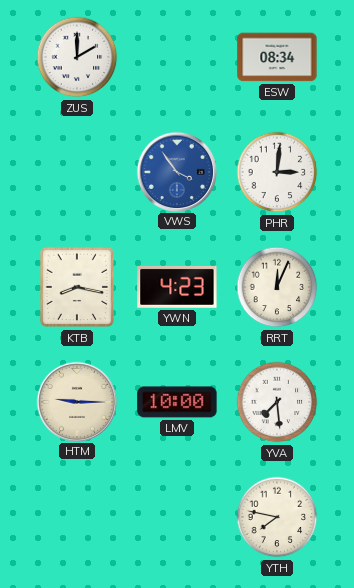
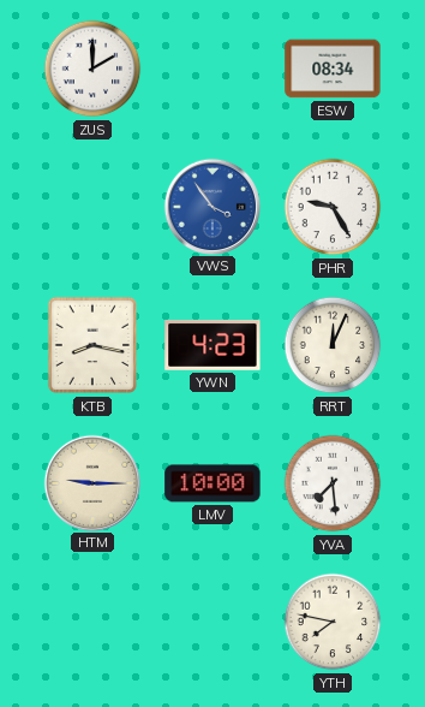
PHR: 3:01 -> 9:25 (333, 207)
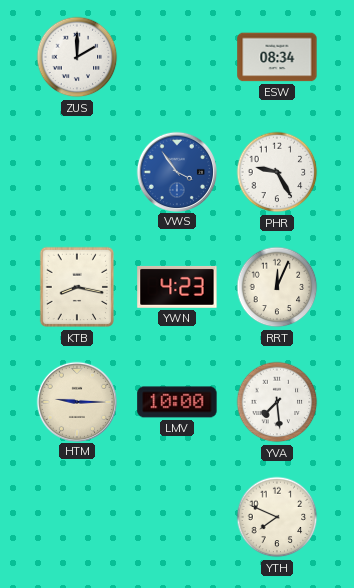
YTH: 7:47 -> 7:49 (277, 517)
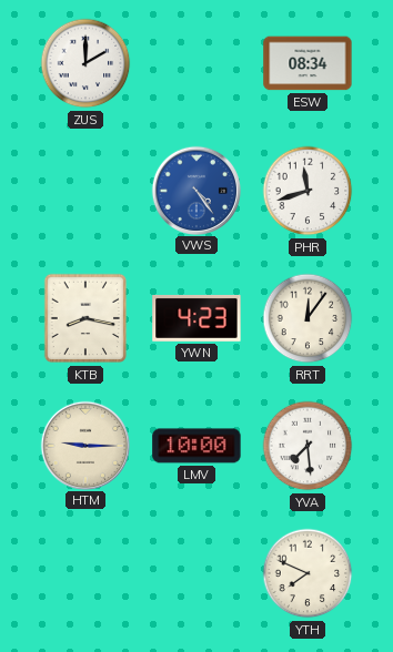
VWS: 3:54 -> 4:24 (195, 190)
PHR: 9:25 -> 11:42 (308, 191)
RRT: 12:04 -> 12:06 (308, 318)
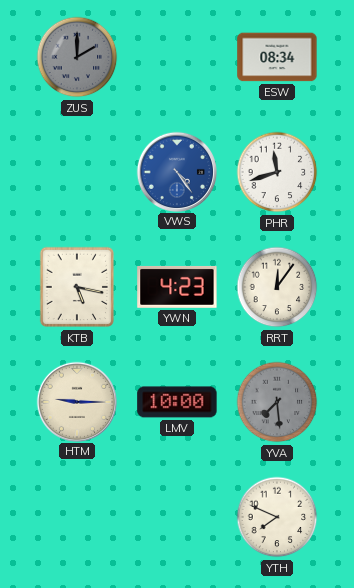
ZUS dial: white -> grey (77, 57)
KTB: 8:17 -> 5:17 (76, 287)
YVA dial: white -> grey (277, 402)
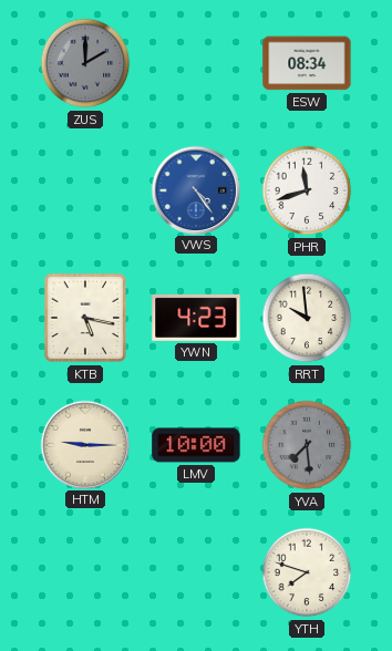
RRT: 12:06 -> 9:59 (307, 318)
YTH: 7:49 -> 7:48 (307, 572)
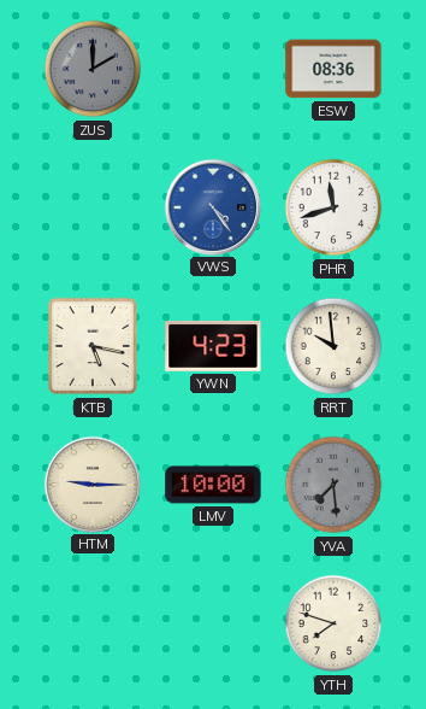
ESW: 08:34 -> 08:36 (333, 69)
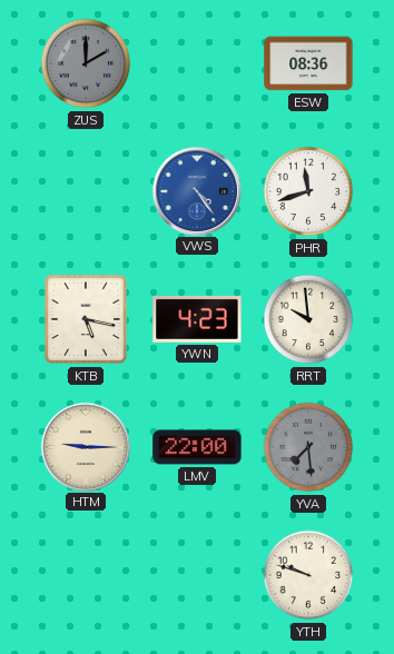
LMV: 10:00 -> 22:00 (197, 447)
YTH: 7:48 -> 9:48 (308, 575)
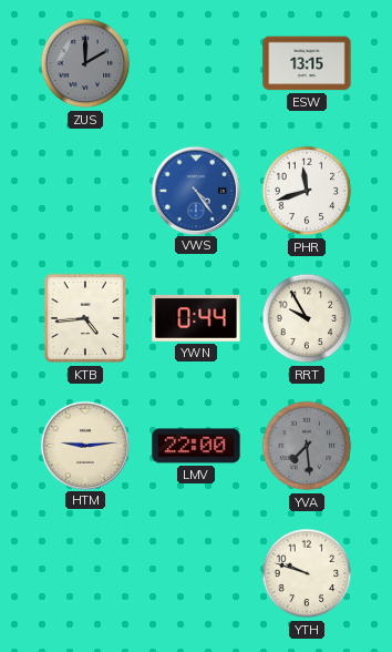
ESW: 08:36 -> 13:15 (307, 63)
KTB: 5:17 -> 4:44 (84, 318)
YWN: 4:23 -> 0:44 (196, 318)
RRT: 9:59 -> 9:55 (307, 318)
HTM: 9:15 -> 9:14 (84, 445)
